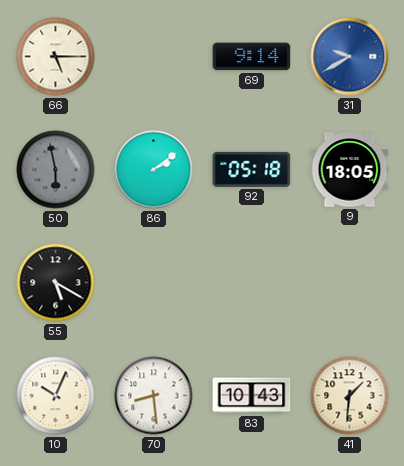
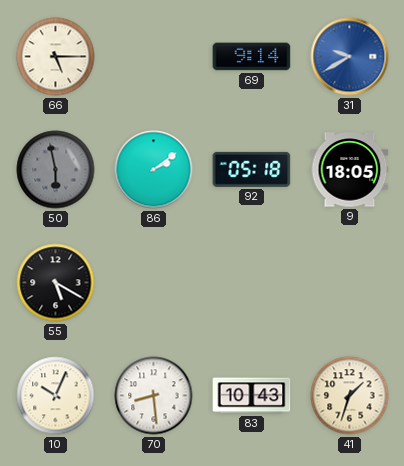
41: 1:31 -> 1:33 (350, 396)
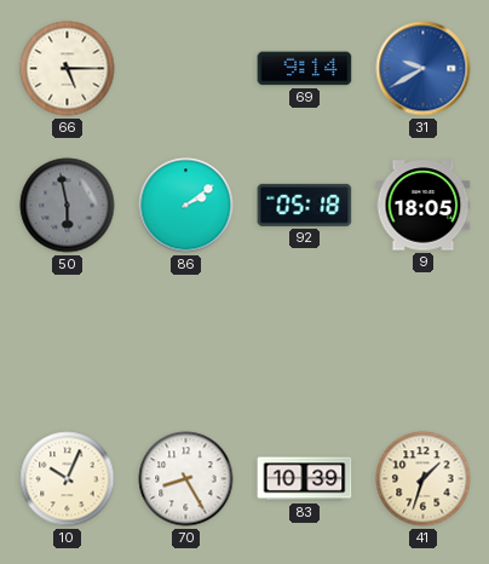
55: 5:20 -> none (56, 283)
70: 8:29 -> 8:25 (186, 479)
83: 10:43 -> 10:39 (305, 479)
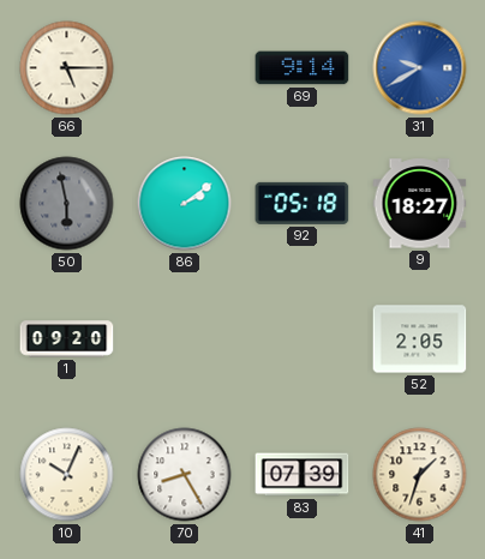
9: 18:05 -> 18:27 (420, 204)
1: none -> 09:20 (67, 339)
52: none -> 2:05 (420, 339)
83: 10:39 -> 07:39 (303, 475)
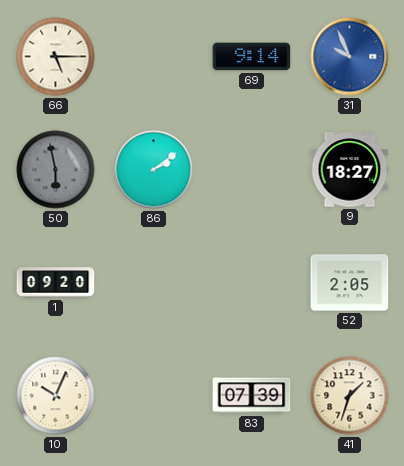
31: 9:40 -> 9:56 (350, 57)
92: 05:18 -> none (303, 203)
70: 8:25 -> none (185, 475)
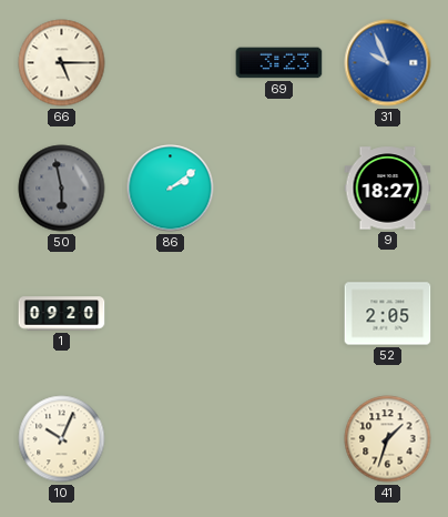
69: 9:14 -> 3:23 (279, 63)
83: 07:39 -> none (252, 396)
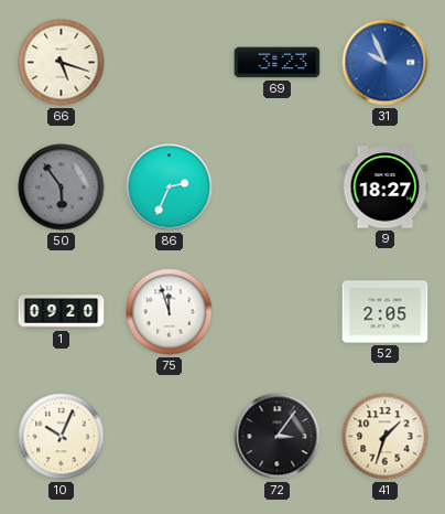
66: 5:15 -> 5:18 (62, 63)
50: 5:58 -> 5:54 (62, 188)
86: 2:09 -> 2:34 (170, 188)
75: none -> 11:57 (170, 312)
72: none -> 3:06 (278, 437)
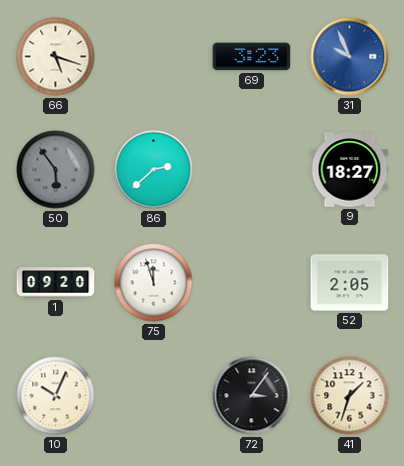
86: 2:34 -> 2:38 (154, 170)
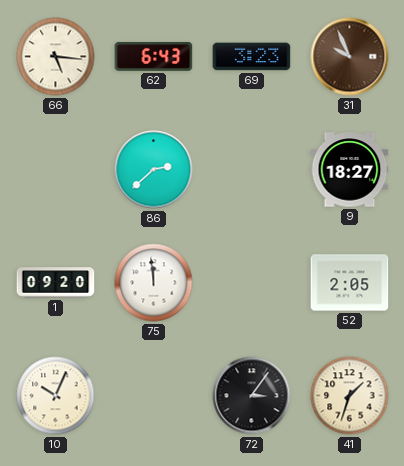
66: 5:18 -> 5:16 (56, 57)
62: none -> 6:43 (154, 56)
31 dial: blue -> brown (350, 57)
50: 5:54 -> none (56, 170)
75: 11:57 -> 11:59 (154, 283)
